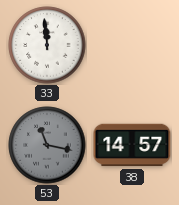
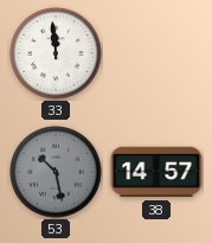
53: 11:17 -> 10:28 (56, 172)
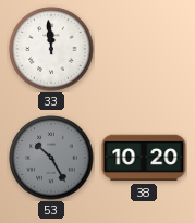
53: 10:28 -> 10:25 (51, 158)
38: 14:57 -> 10:20 (144, 158)
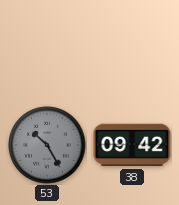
33: 11:59 -> none (51, 49)
38: 10:20 -> 09:42 (132, 145)
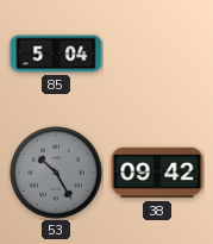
85: none -> 5:04 (56, 54)
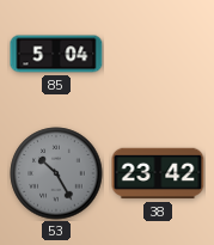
38: 09:42 -> 23:42 (158, 173)
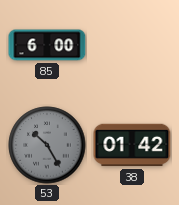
85: 5:04 -> 6:00 (47, 45)
38: 23:42 -> 01:42 (132, 145)
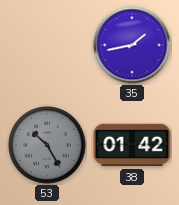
85: 6:00 -> none (47, 45)
35: none -> 1:43 (132, 45)
